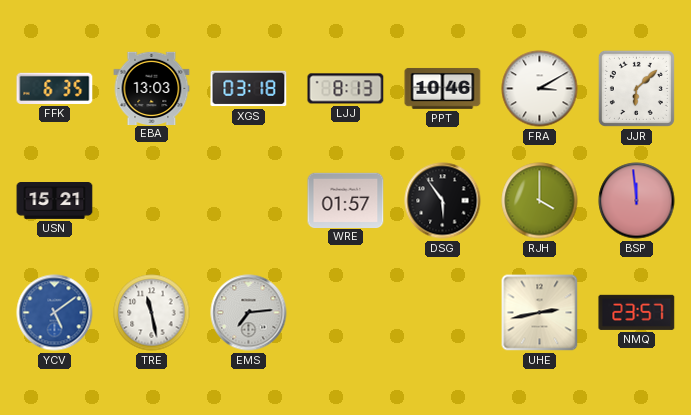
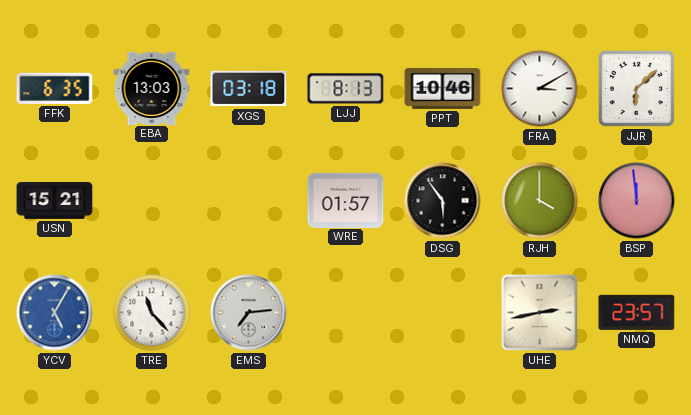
YCV: 5:09 -> 5:05 (55, 313)
TRE: 11:28 -> 11:23 (152, 313)
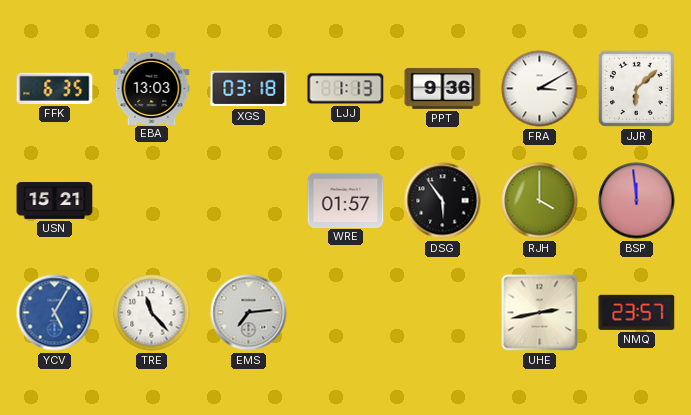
LJJ: 8:13 -> 1:13 (346, 89)
PPT: 10:46 -> 9:36 (443, 88)
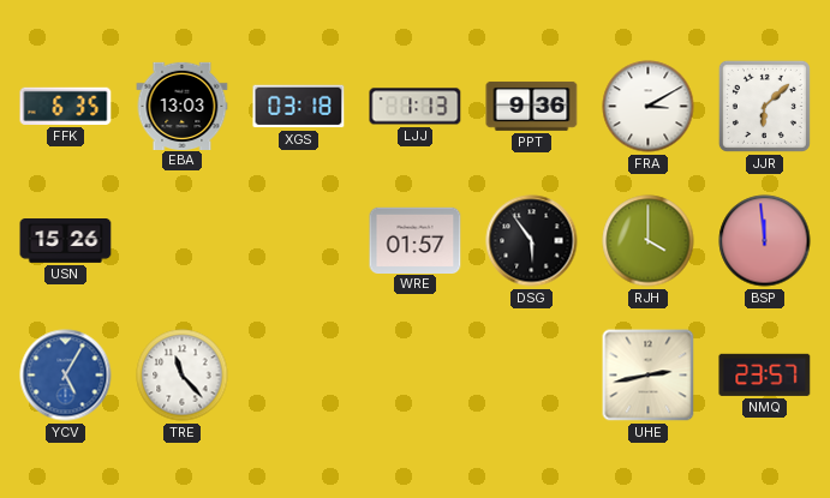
USN: 15:21 -> 15:26 (66, 241)
EMS: 7:14 -> none (249, 313)
